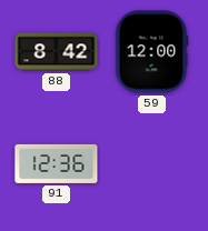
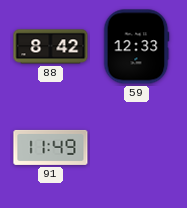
59: 12:00 -> 12:33 (136, 47)
91: 12:36 -> 11:49 (51, 147)
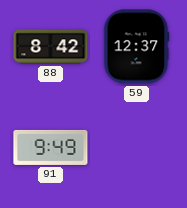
59: 12:33 -> 12:37 (136, 47)
91: 11:49 -> 9:49 (51, 147)
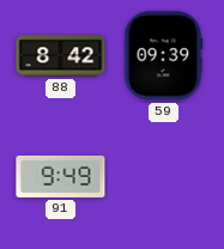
59: 12:37 -> 09:39 (163, 56)
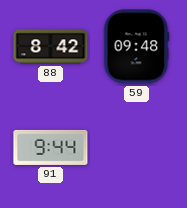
59: 09:39 -> 09:48 (136, 47)
91: 9:49 -> 9:44 (51, 147)
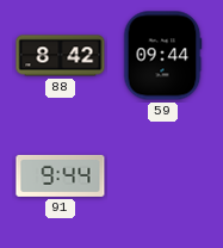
59: 09:48 -> 09:44 (162, 56)
